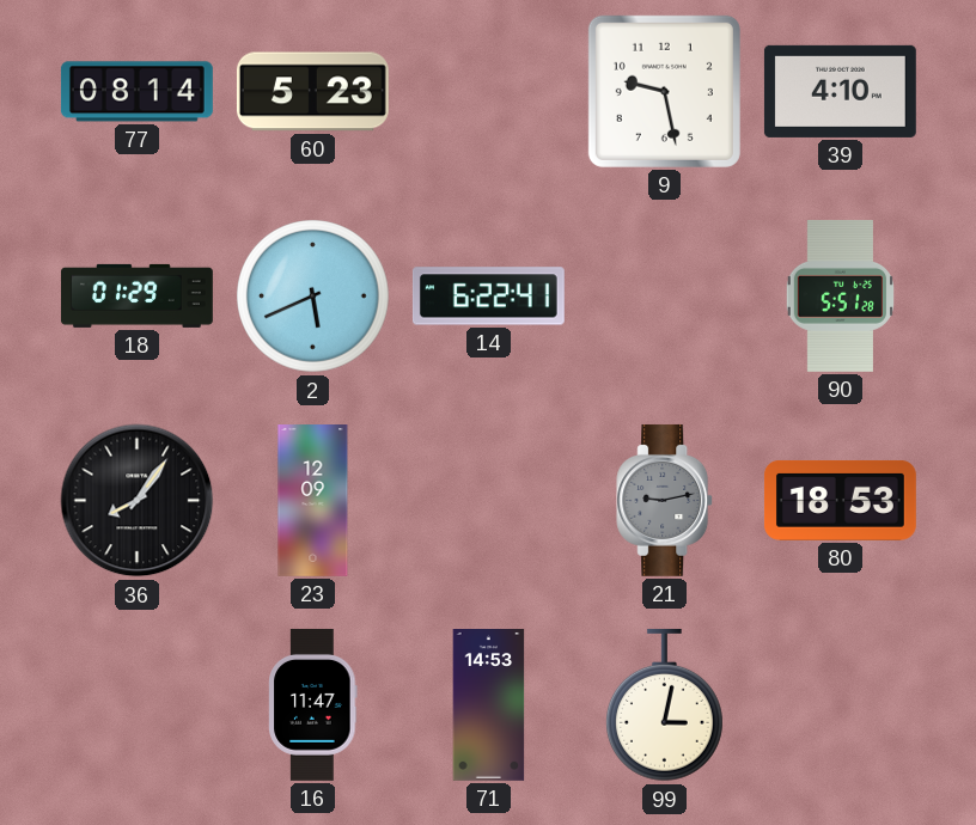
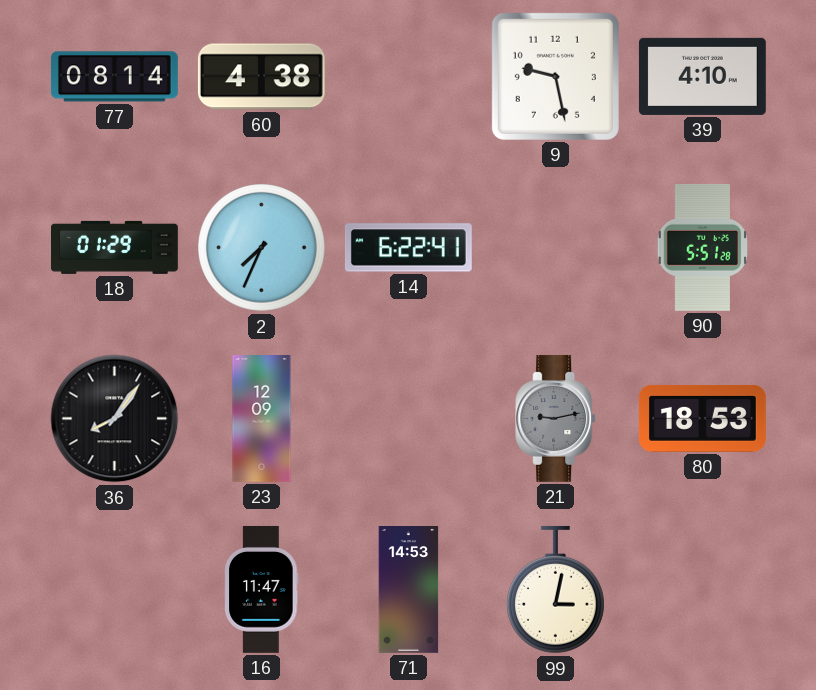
60: 5:23 -> 4:38 (261, 77)
2: 5:41 -> 7:34 (262, 248)
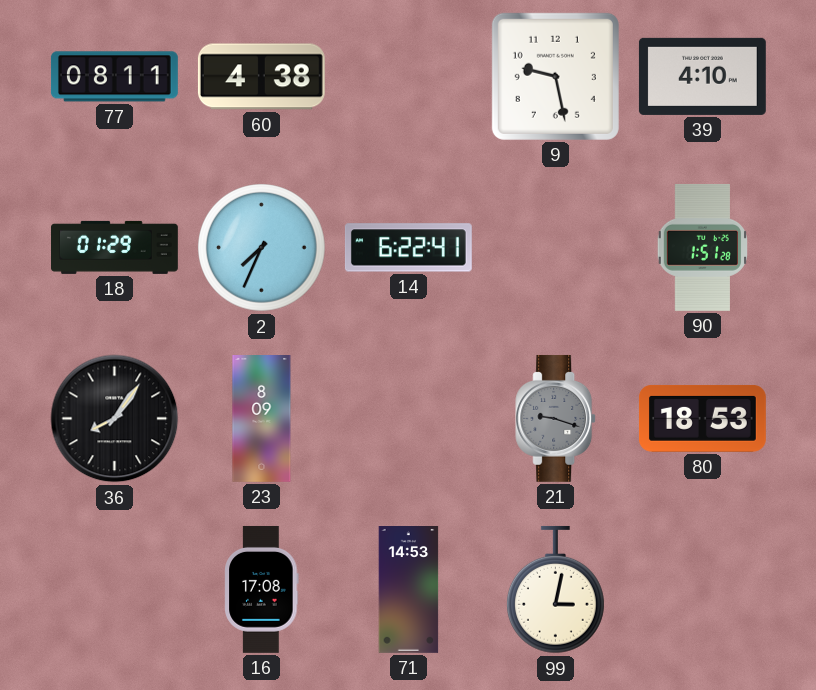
77: 08:14 -> 08:11 (114, 77)
90: 5:51 -> 1:51 (702, 247)
23: 12:09 -> 8:09 (262, 419)
21: 9:13 -> 9:18 (556, 418)
16: 11:47 -> 17:08 (262, 589)
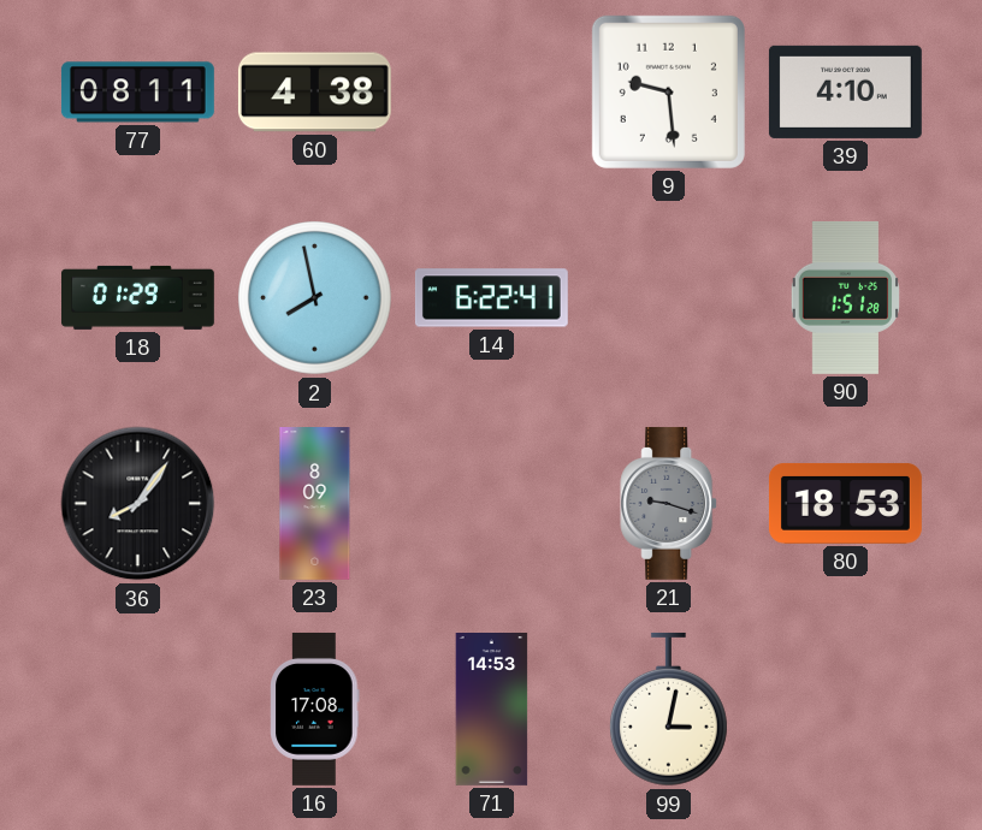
9: 9:28 -> 9:29 (668, 91)
2: 7:34 -> 7:58 (315, 298)
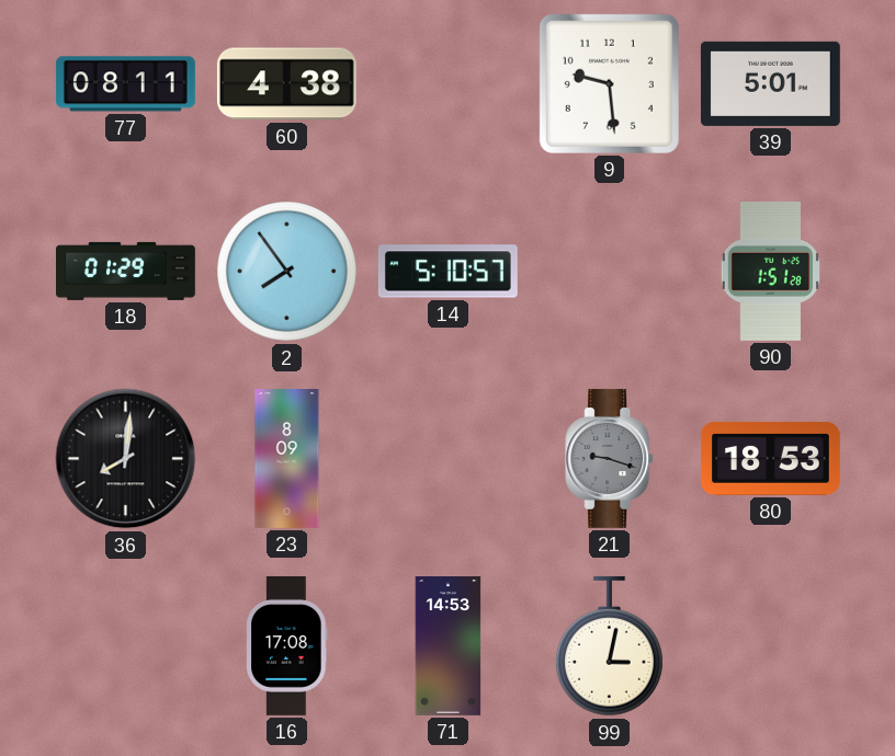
39: 4:10 -> 5:01 (770, 83)
2: 7:58 -> 7:54 (287, 272)
14: 6:22 -> 5:10 (448, 272)
36: 8:06 -> 8:01 (126, 459)
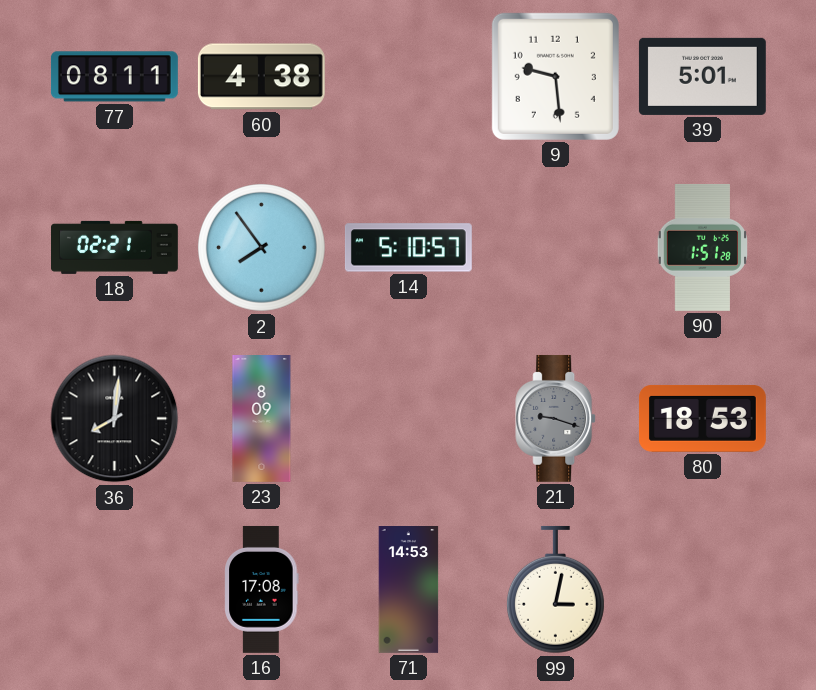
18: 01:29 -> 02:21 (115, 247)
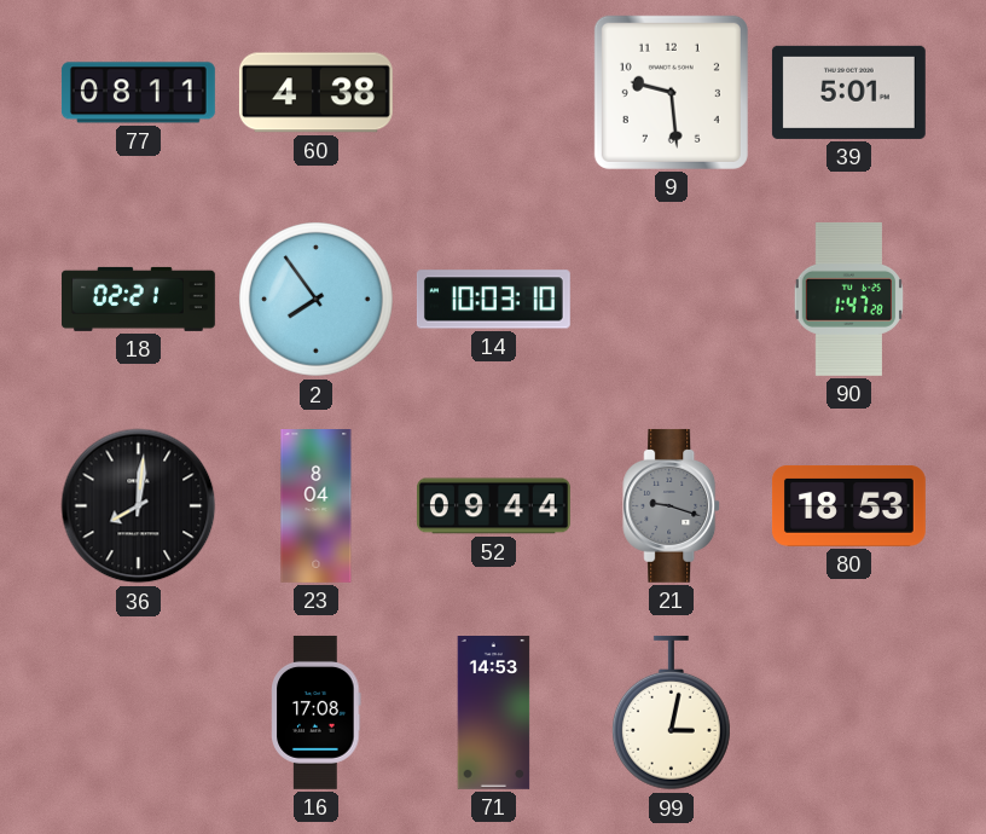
14: 5:10 -> 10:03 (493, 300)
90: 1:51 -> 1:47 (848, 299)
23: 8:09 -> 8:04 (317, 506)
52: none -> 09:44 (494, 506)
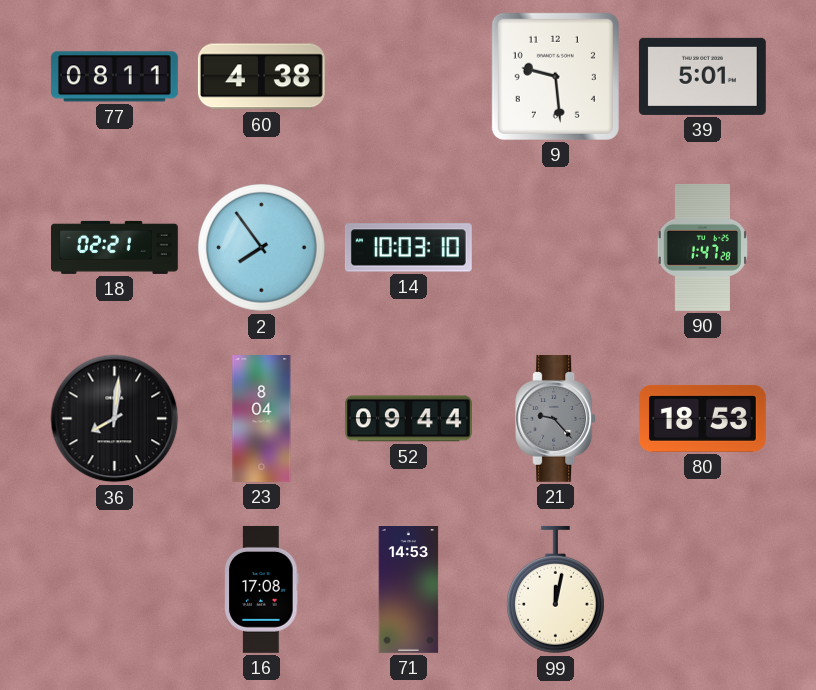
21: 9:18 -> 9:23 (556, 418)
99: 3:02 -> 12:02 (555, 590)
